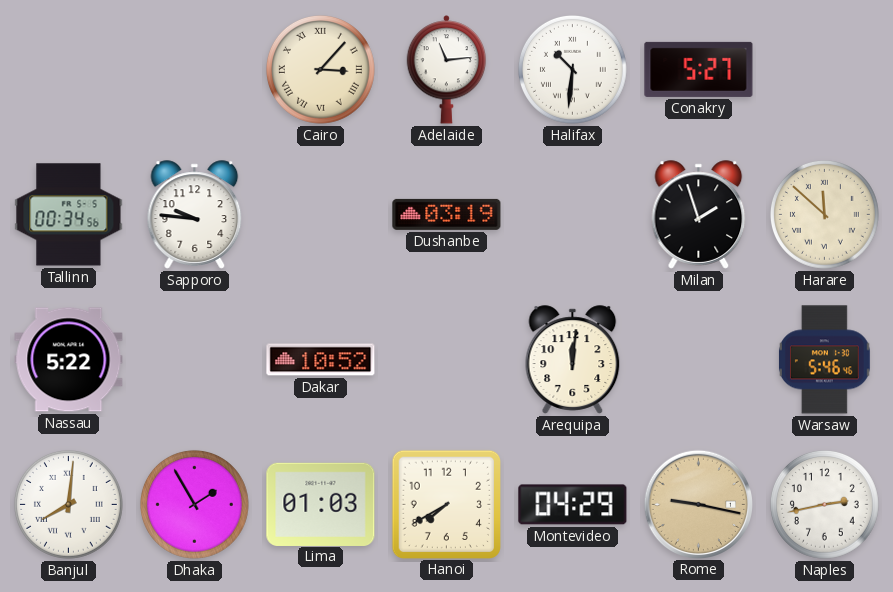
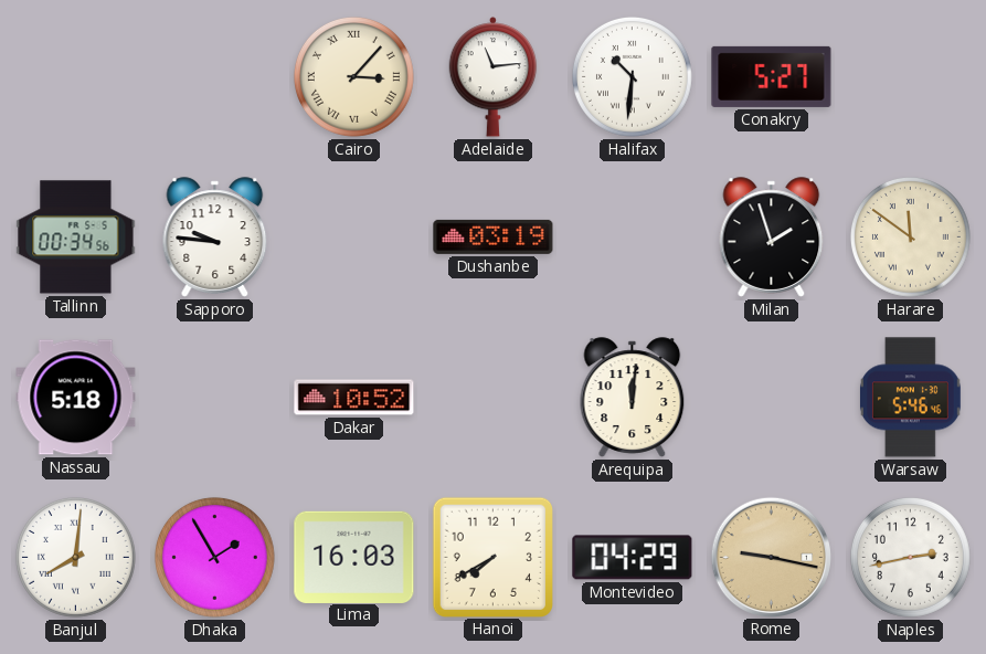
Harare: 11:52 -> 11:51 (910, 236)
Nassau: 5:22 -> 5:18 (76, 398)
Lima: 01:03 -> 16:03 (354, 557)
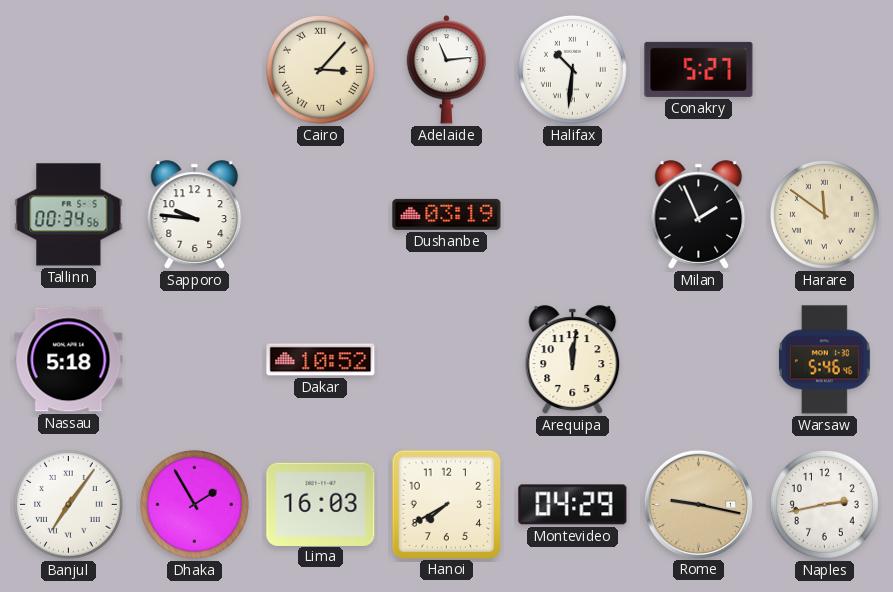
Milan: 1:57 -> 1:56 (699, 215)
Banjul: 8:01 -> 7:06 (68, 504)
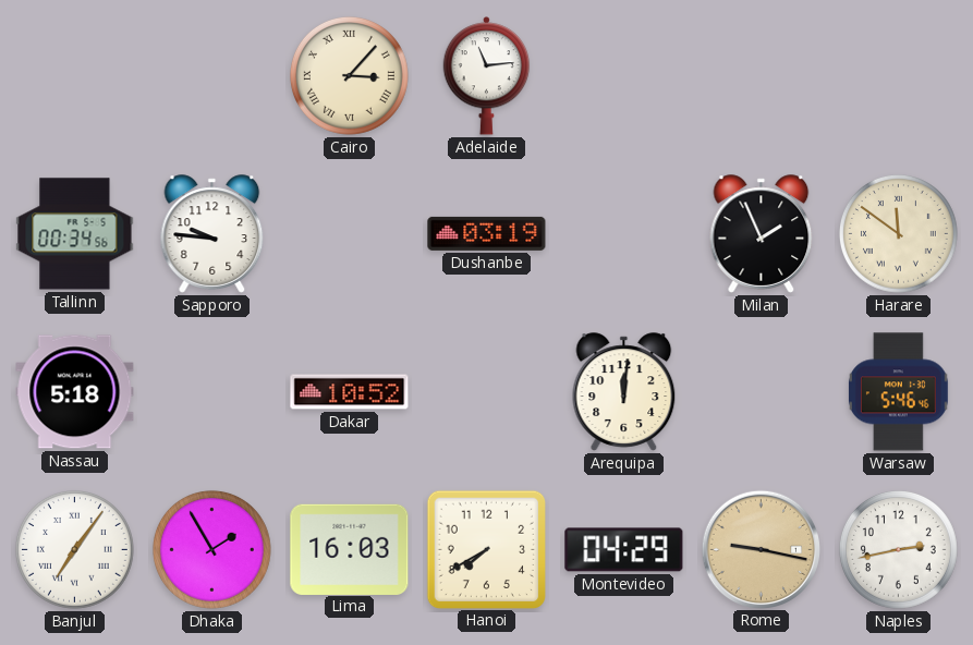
Halifax: 10:31 -> none (572, 69)
Conakry: 5:27 -> none (699, 69)
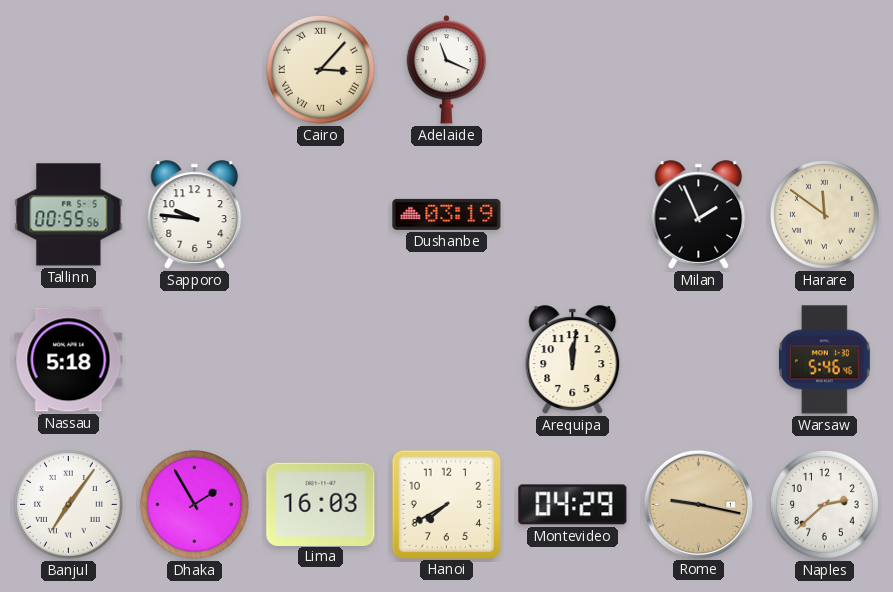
Adelaide: 11:14 -> 11:19 (447, 70)
Tallinn: 00:34 -> 00:55 (69, 215)
Dakar: 10:52 -> none (350, 392)
Naples: 2:43 -> 2:38 (824, 504)
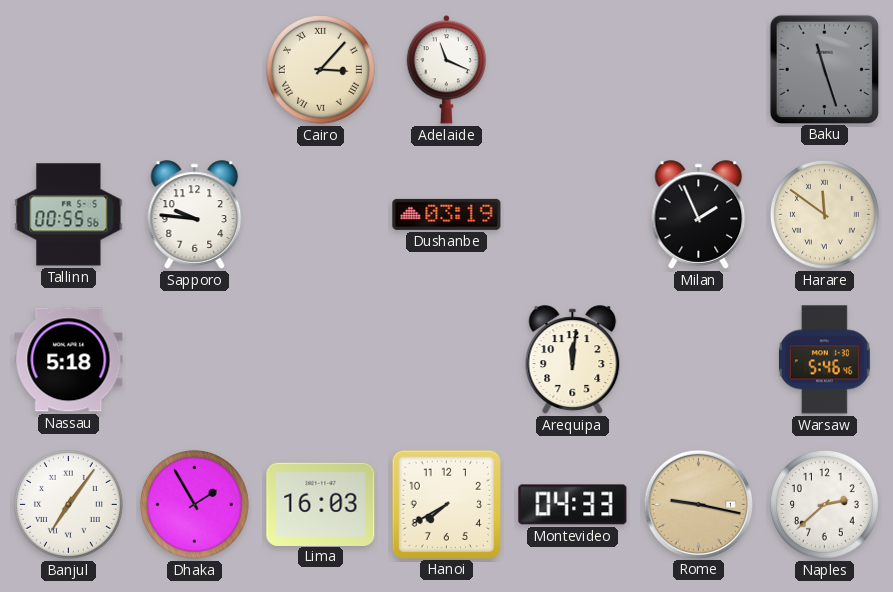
Baku: none -> 11:27 (824, 69)
Montevideo: 04:29 -> 04:33 (573, 505)
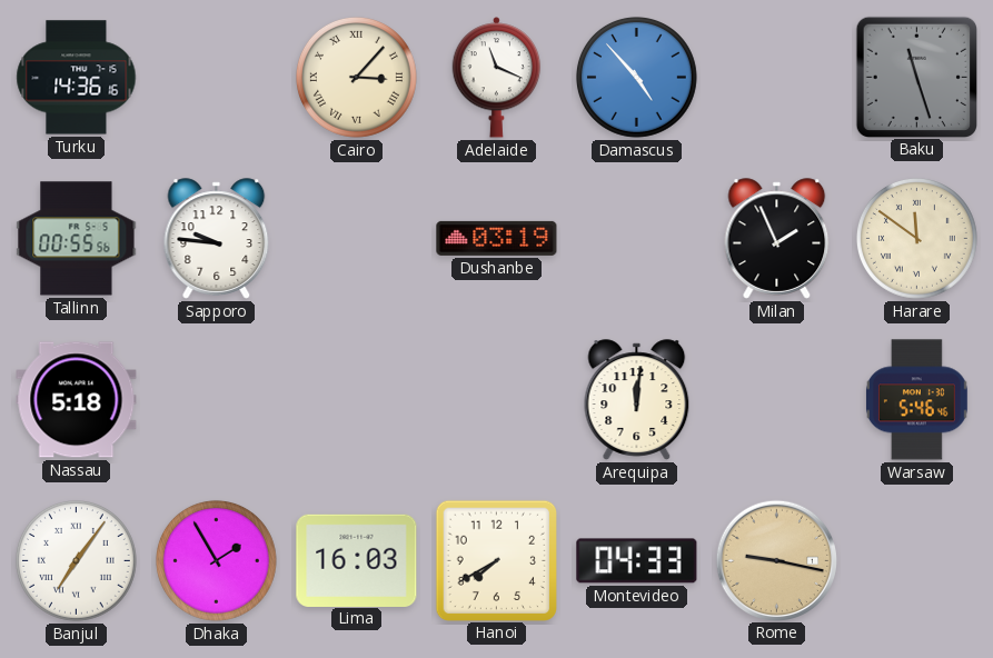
Turku: none -> 14:36 (77, 78)
Damascus: none -> 4:53 (636, 77)
Naples: 2:38 -> none (824, 504)
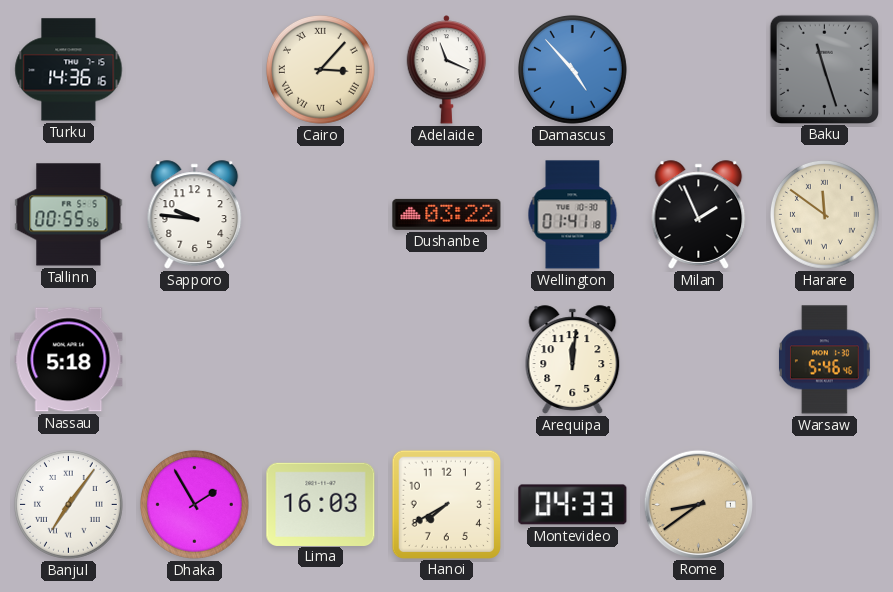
Dushanbe: 03:19 -> 03:22 (447, 214)
Wellington: none -> 01:41 (573, 215)
Rome: 9:17 -> 8:39 (698, 504)
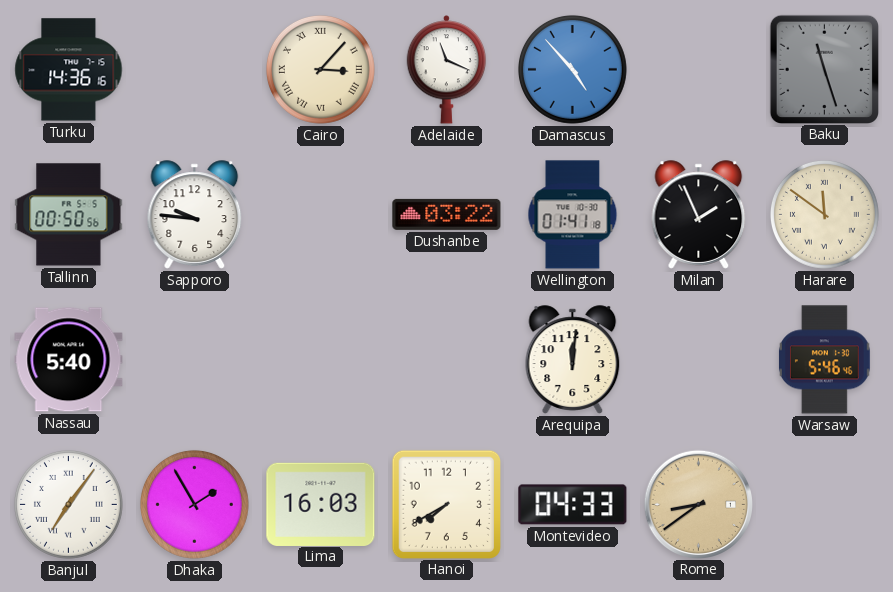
Tallinn: 00:55 -> 00:50 (69, 215)
Nassau: 5:18 -> 5:40 (69, 360)
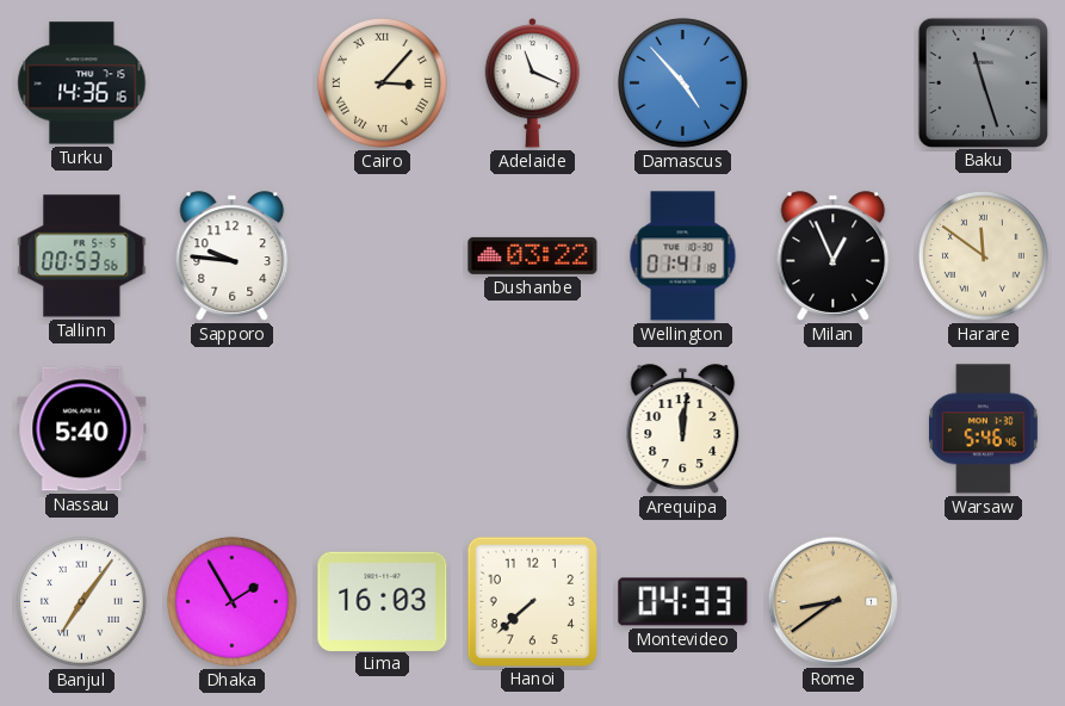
Tallinn: 00:50 -> 00:53 (82, 256)
Milan: 1:56 -> 12:56 (834, 256)
Hanoi: 7:40 -> 7:38 (532, 601)
